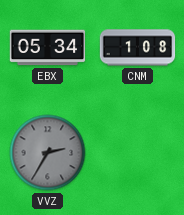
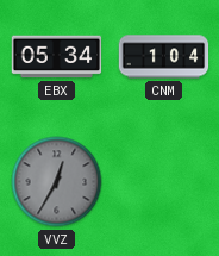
CNM: 1:08 -> 1:04 (164, 57)
VVZ: 2:35 -> 12:35 (57, 182)
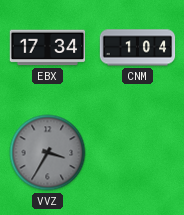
EBX: 05:34 -> 17:34 (48, 48)
VVZ: 12:35 -> 3:35 (48, 153)
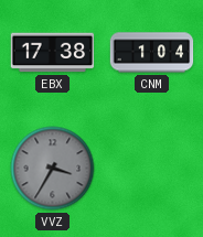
EBX: 17:34 -> 17:38 (53, 53)
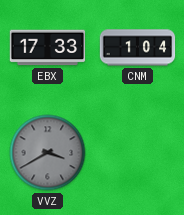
EBX: 17:38 -> 17:33 (48, 48)
VVZ: 3:35 -> 3:40 (48, 153)
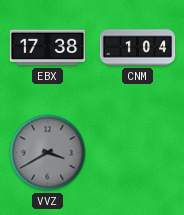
EBX: 17:33 -> 17:38 (48, 48)
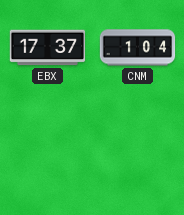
EBX: 17:38 -> 17:37 (48, 48)
VVZ: 3:40 -> none (48, 153)
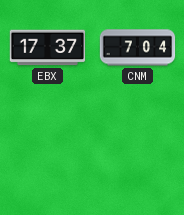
CNM: 1:04 -> 7:04 (138, 48)
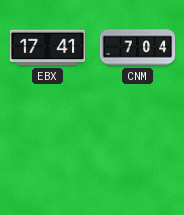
EBX: 17:37 -> 17:41 (48, 48)
